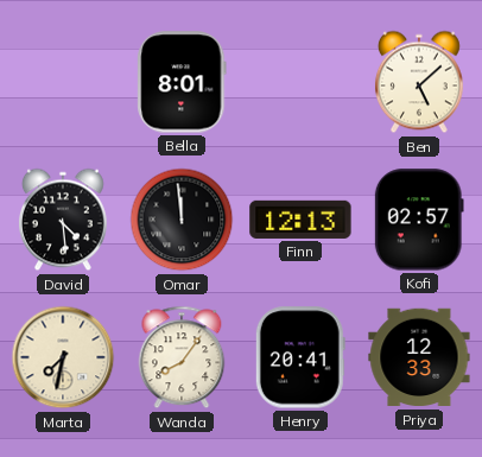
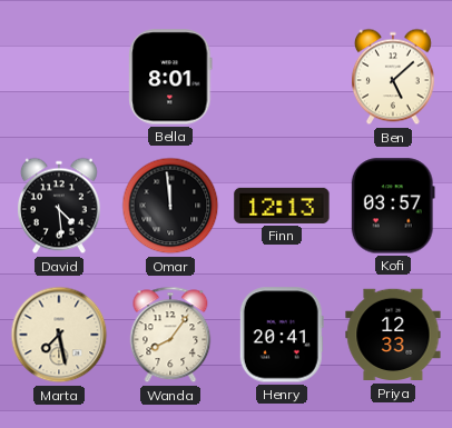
Kofi: 02:57 -> 03:57 (393, 206)
Marta: 7:32 -> 7:28 (59, 335)
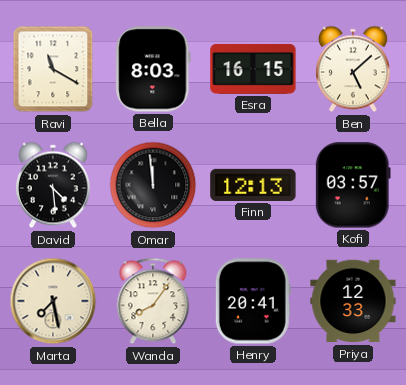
Ravi: none -> 11:20 (53, 69)
Bella: 8:01 -> 8:03 (153, 69)
Esra: none -> 16:15 (253, 69)
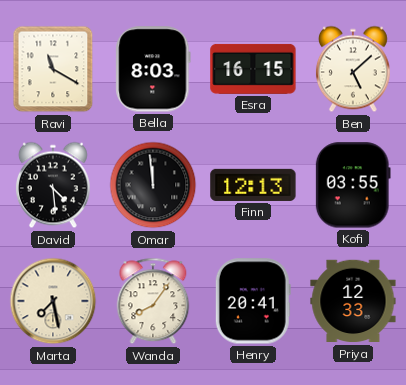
Kofi: 03:57 -> 03:55 (353, 185)
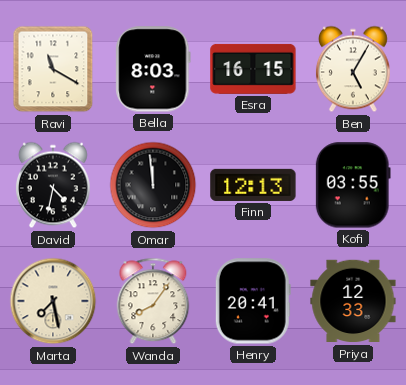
Ben: 5:08 -> 5:05 (353, 69)
David: 4:29 -> 4:32 (53, 185)
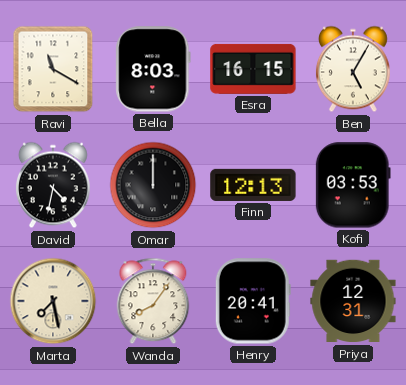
Omar: 11:59 -> 12:00 (153, 185)
Kofi: 03:55 -> 03:53 (353, 185)
Priya: 12:33 -> 12:31 (353, 301)
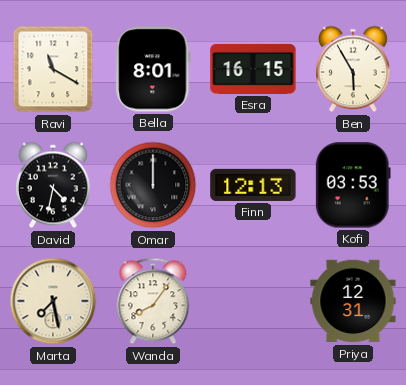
Bella: 8:03 -> 8:01 (153, 69)
Ben: 5:05 -> 5:55 (353, 69)
Henry: 20:41 -> none (253, 301)
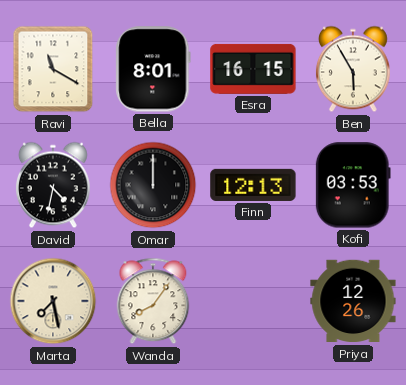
Priya: 12:31 -> 12:26 (353, 301)
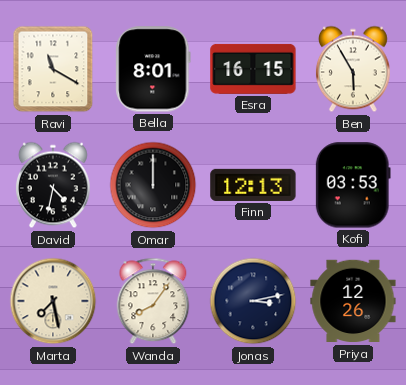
Jonas: none -> 3:13 (253, 301)
